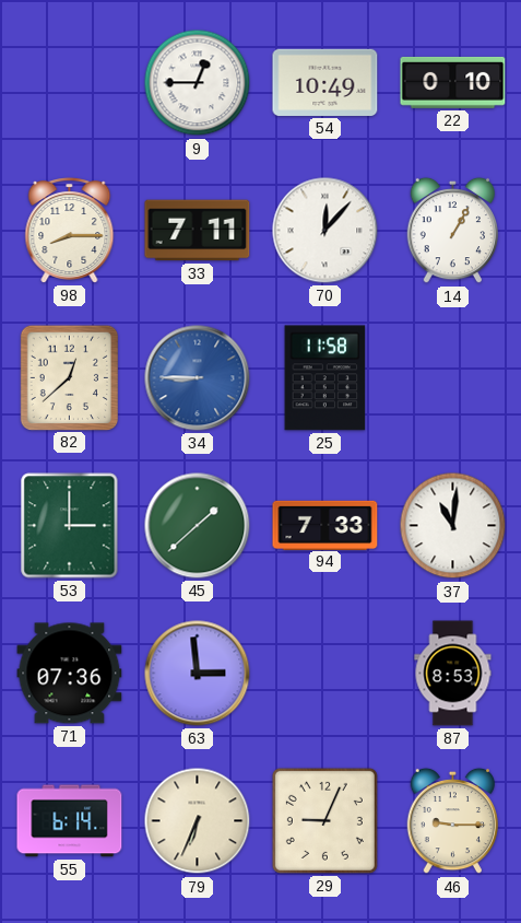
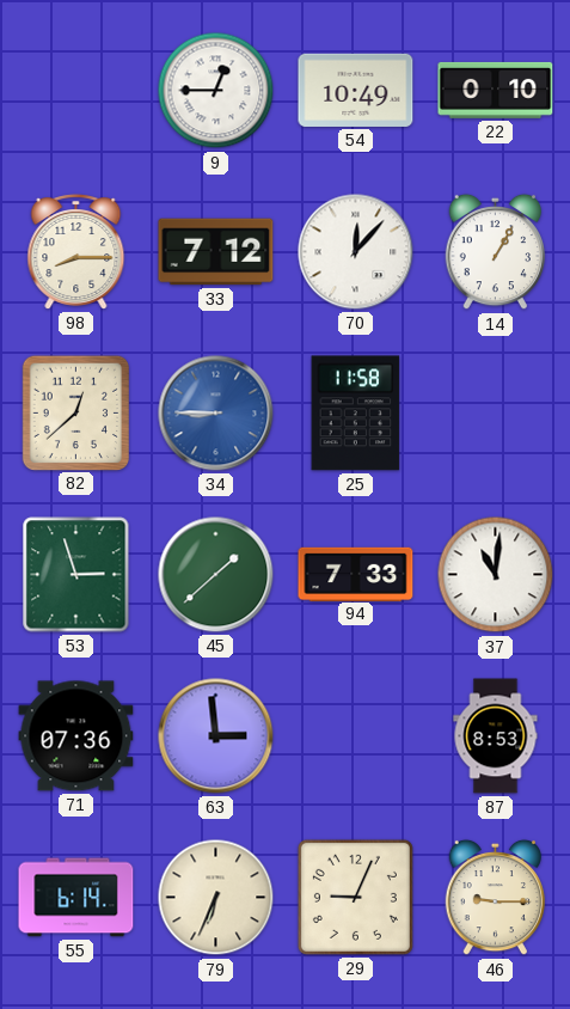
33: 7:11 -> 7:12 (216, 252)
53: 3:00 -> 2:57 (76, 575)
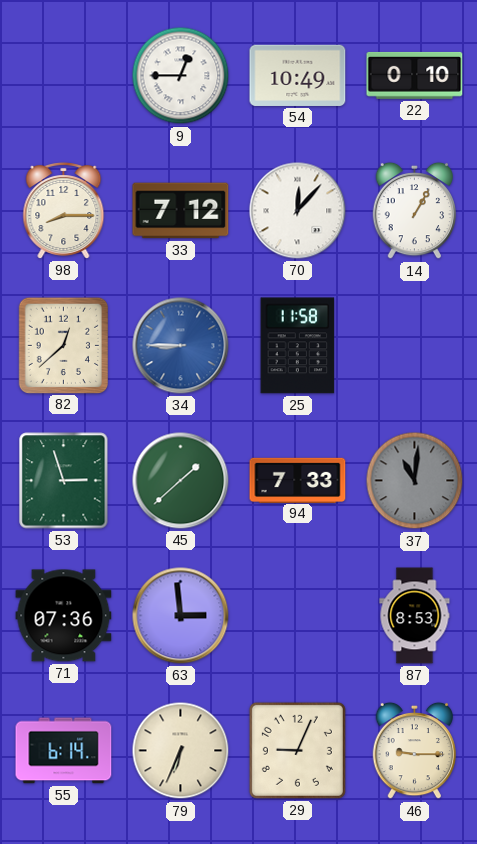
37 dial: white -> grey (415, 481)
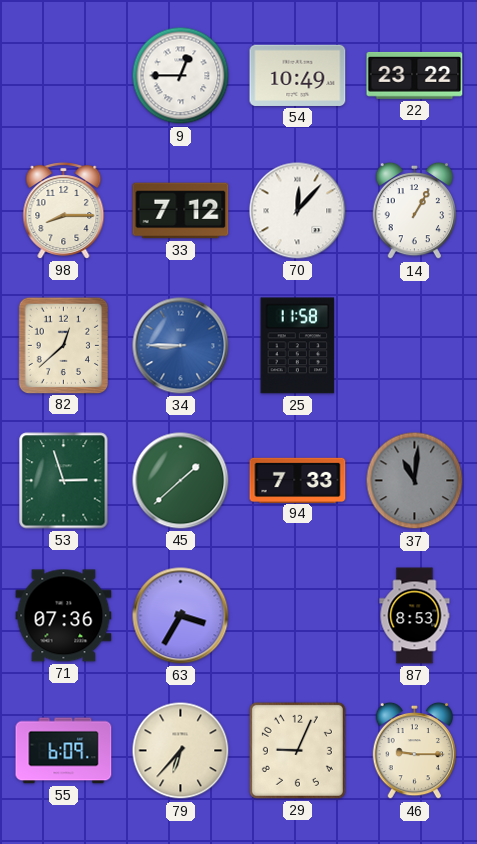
22: 0:10 -> 23:22 (415, 75)
63: 2:59 -> 3:35 (181, 616)
55: 6:14 -> 6:09 (64, 751)
79: 6:34 -> 6:37 (181, 751)
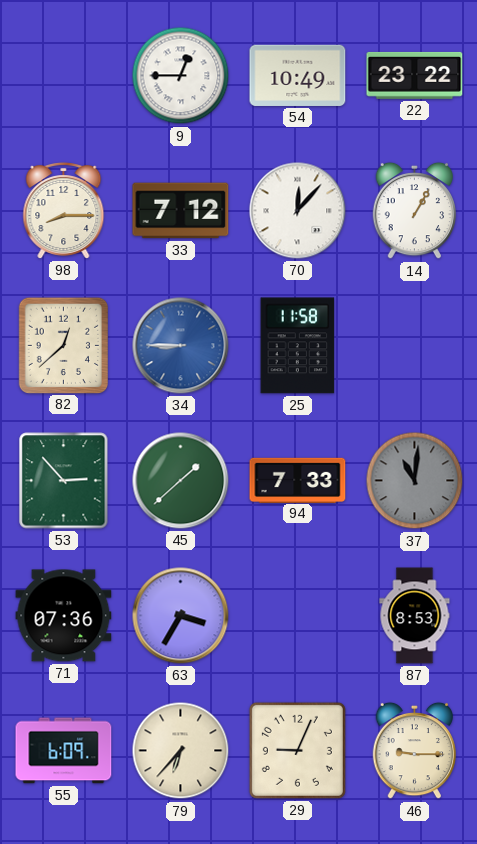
53: 2:57 -> 2:53 (64, 481)
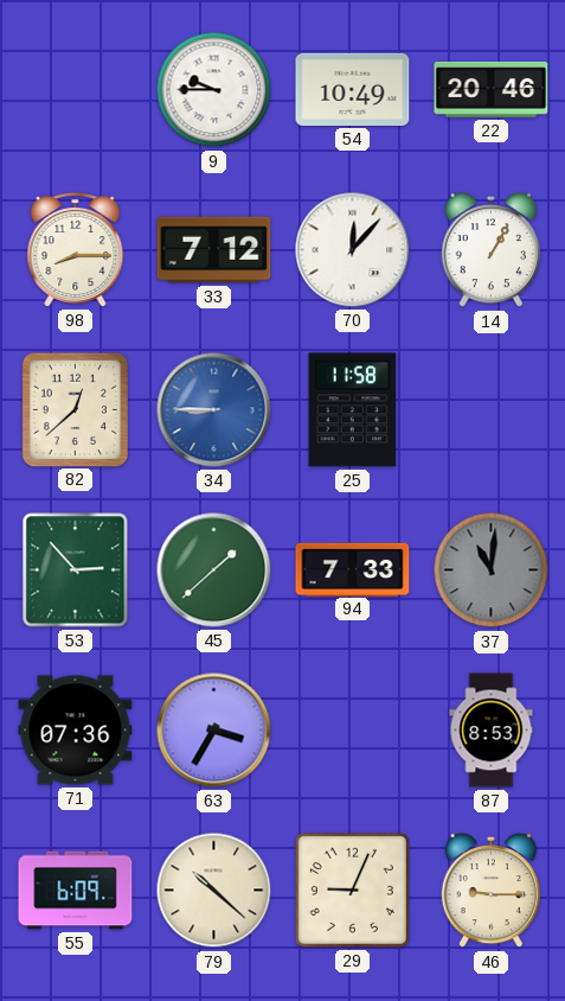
9: 12:45 -> 9:45 (214, 90)
22: 23:22 -> 20:46 (492, 89)
79: 6:37 -> 10:22 (214, 891)
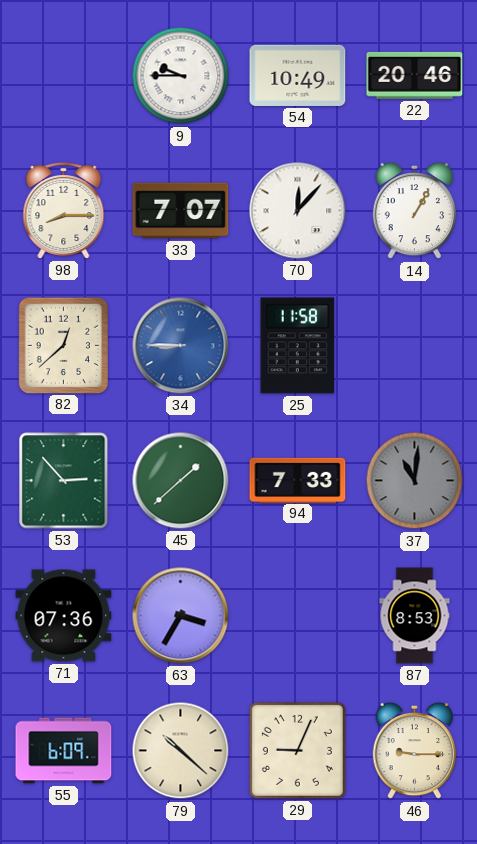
33: 7:12 -> 7:07 (181, 211)
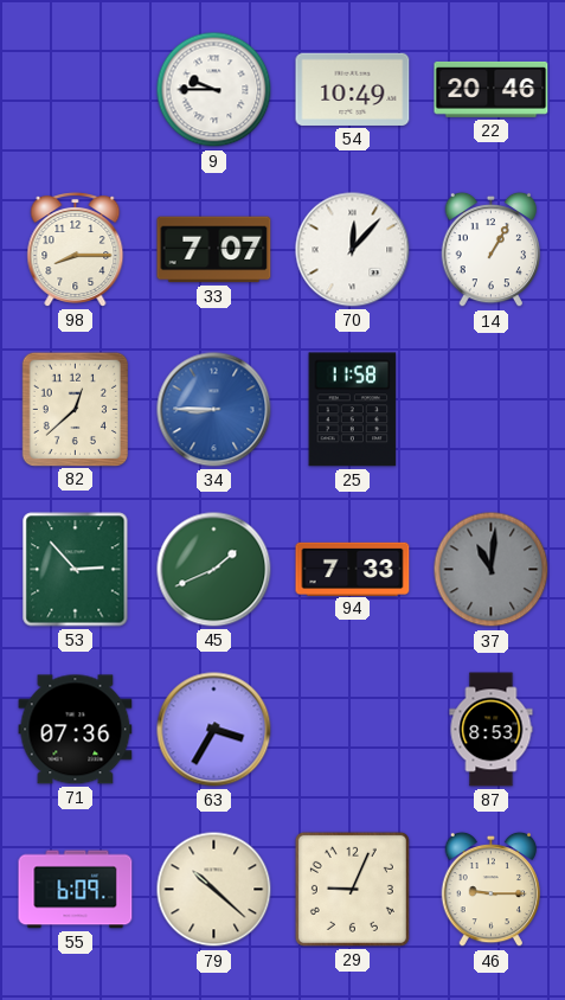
45: 1:38 -> 1:41 (214, 570)
